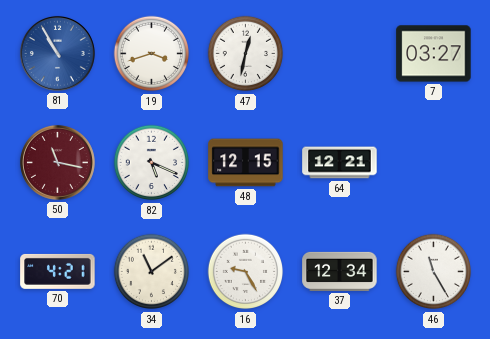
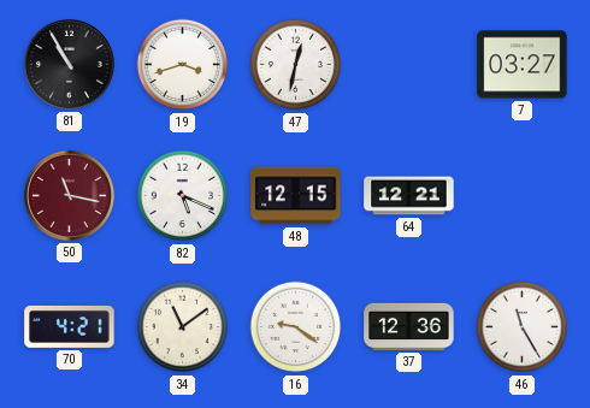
81 dial: blue -> black (69, 64)
16: 9:25 -> 9:21 (296, 327)
37: 12:34 -> 12:36 (409, 326)
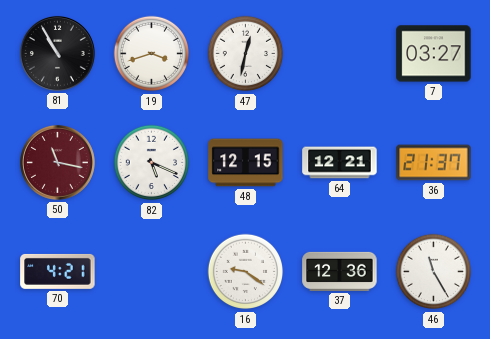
36: none -> 21:37 (434, 163)
34: 11:09 -> none (183, 327)
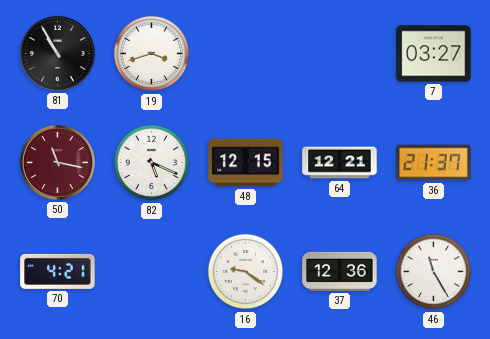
47: 12:32 -> none (246, 54)
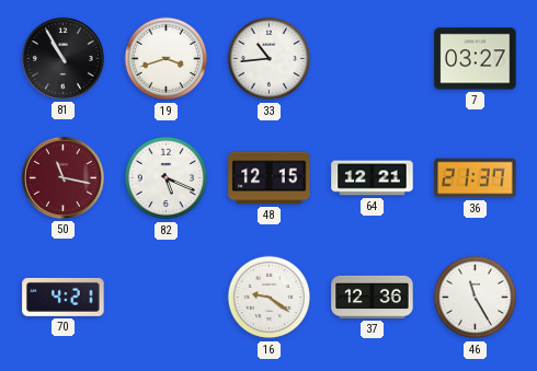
33: none -> 10:44 (270, 59)
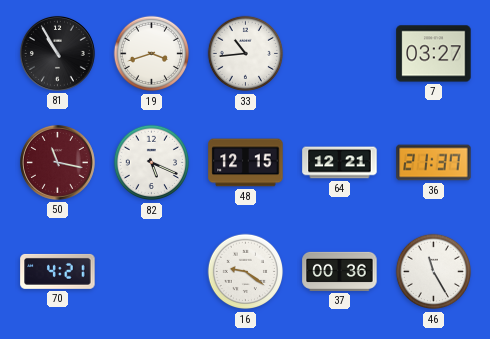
37: 12:36 -> 00:36 (340, 271)
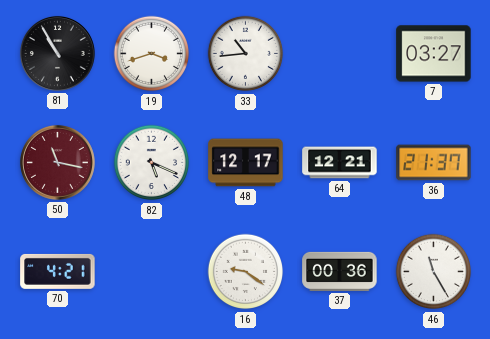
48: 12:15 -> 12:17 (246, 163)
